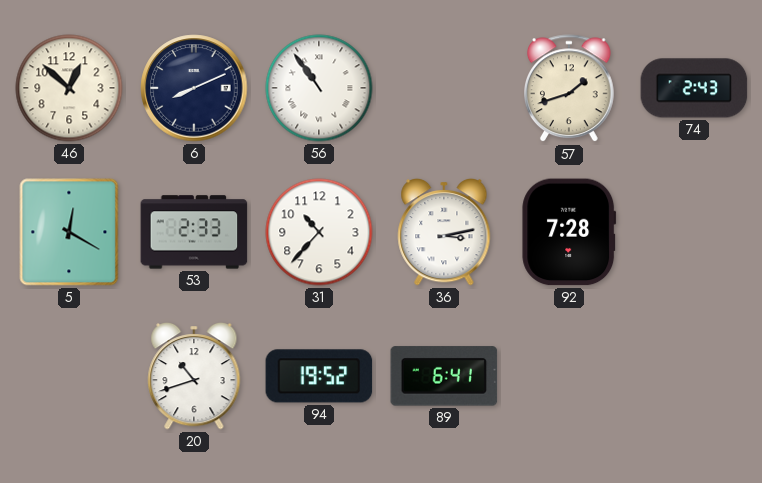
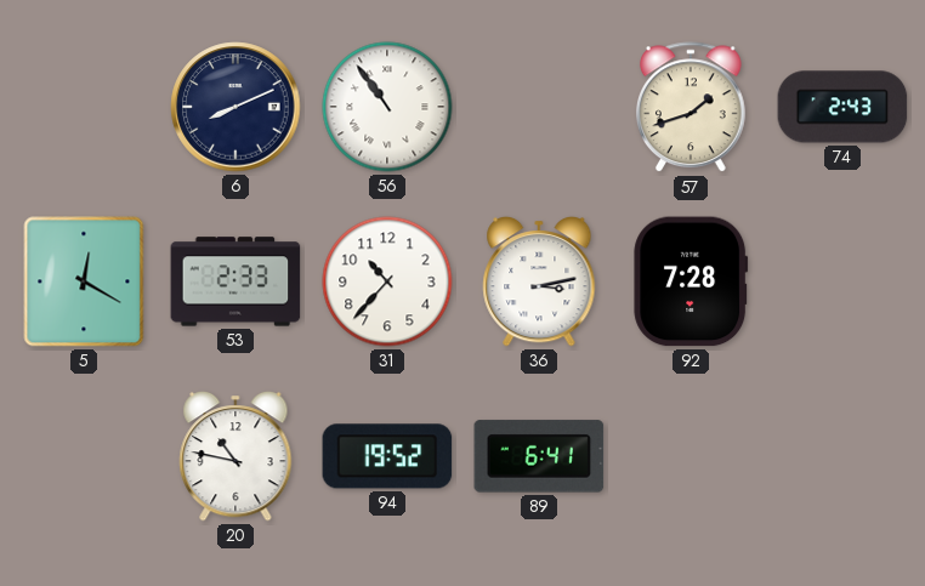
46: 12:52 -> none (69, 88)
20: 10:42 -> 10:47 (235, 456)
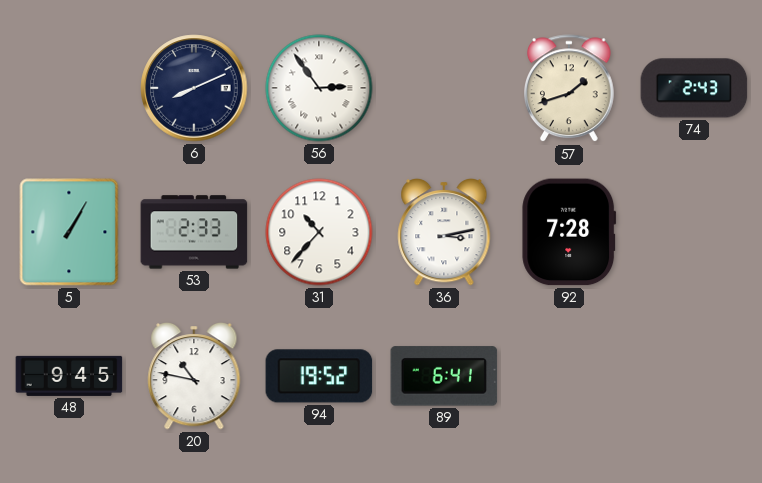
56: 10:54 -> 2:54 (319, 88)
5: 12:20 -> 1:05 (69, 232)
48: none -> 9:45 (69, 376)
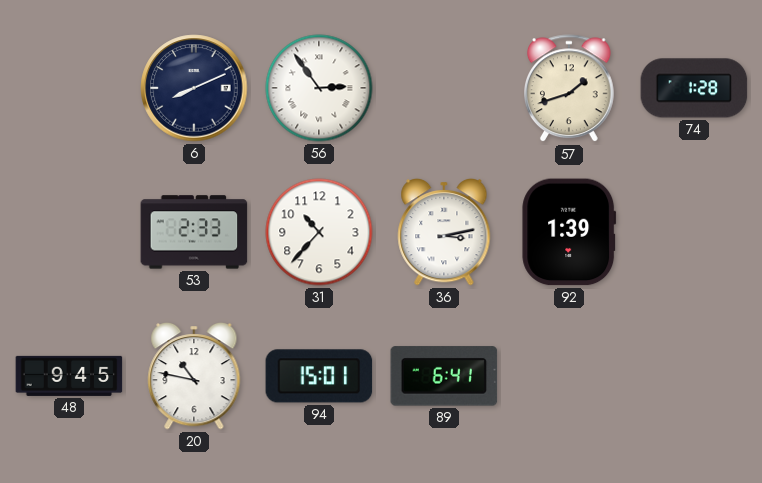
74: 2:43 -> 1:28 (694, 88)
5: 1:05 -> none (69, 232)
92: 7:28 -> 1:39 (569, 232)
94: 19:52 -> 15:01 (319, 376)
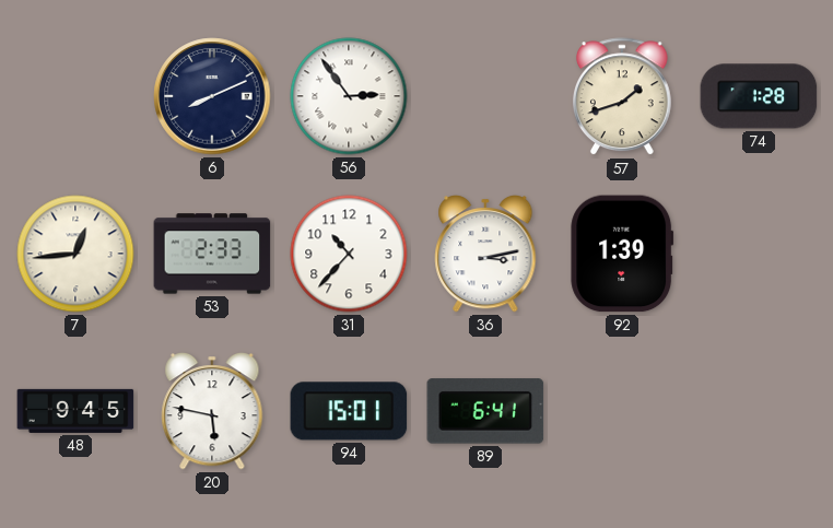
7: none -> 12:44 (75, 254)
20: 10:47 -> 5:47 (212, 411)
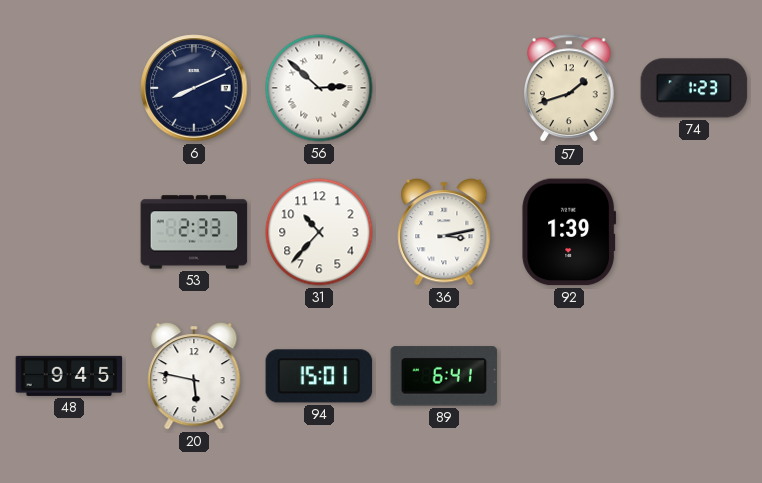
56: 2:54 -> 2:52 (319, 88)
74: 1:28 -> 1:23 (694, 88)
7: 12:44 -> none (75, 254)
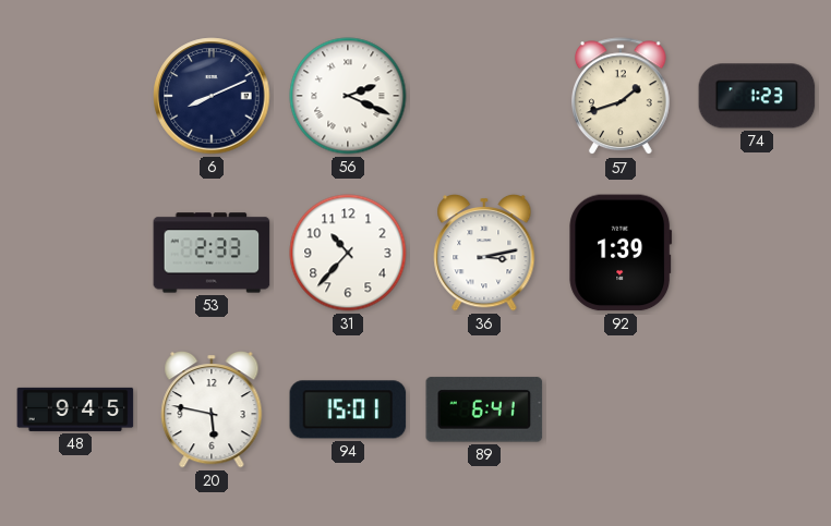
56: 2:52 -> 2:19 (348, 96)
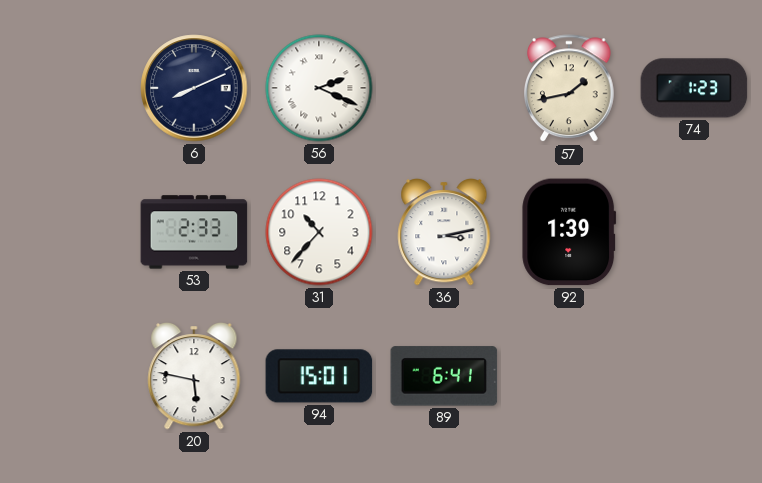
57: 1:42 -> 1:43 (570, 89)
48: 9:45 -> none (75, 409)
